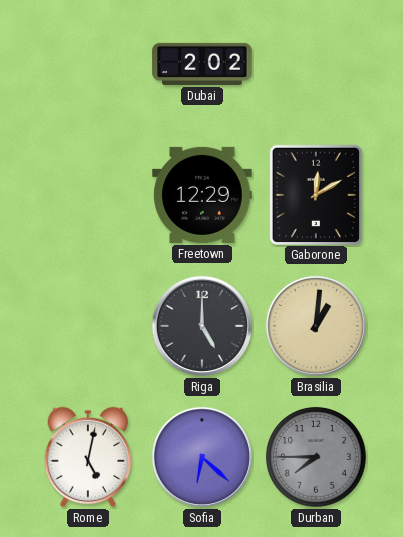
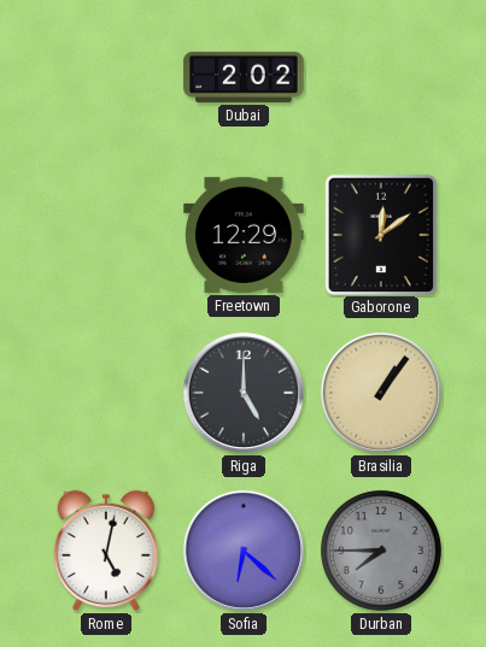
Gaborone: 12:10 -> 12:09 (380, 234)
Brasilia: 1:01 -> 1:06 (381, 393)
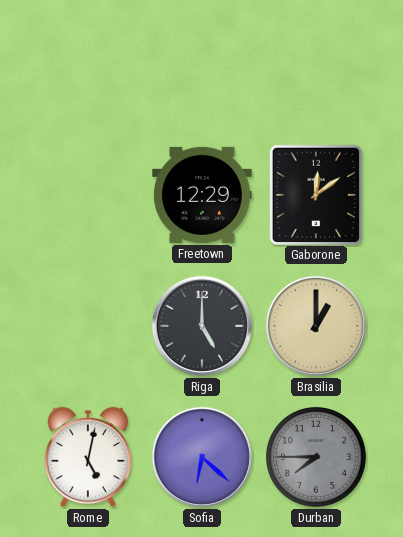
Dubai: 2:02 -> none (244, 77)
Brasilia: 1:06 -> 1:00 (316, 326)
